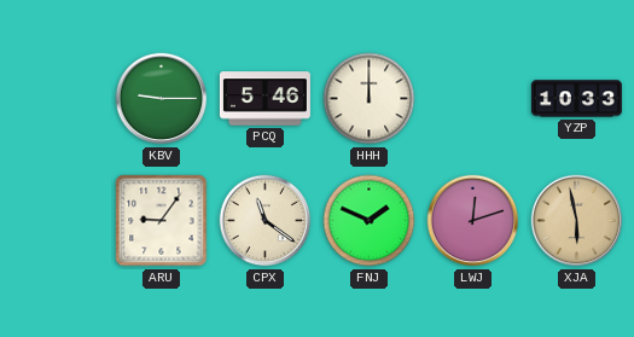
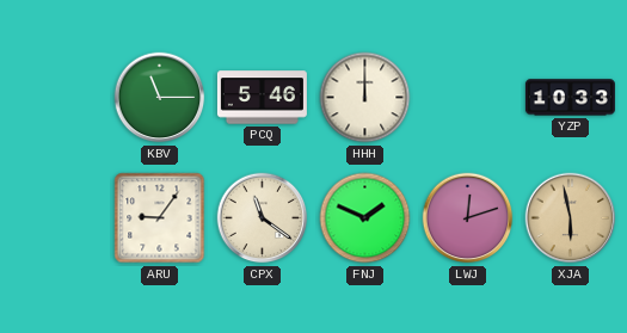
KBV: 9:15 -> 11:15 (160, 98)
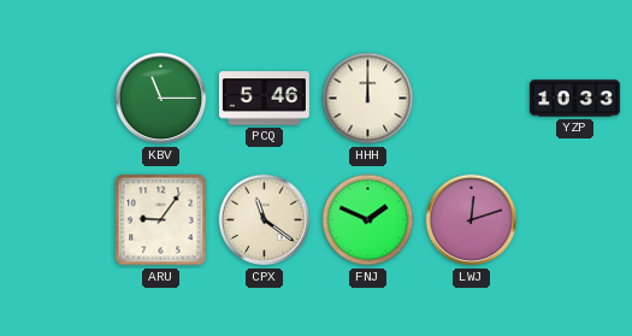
XJA: 5:58 -> none (571, 218)
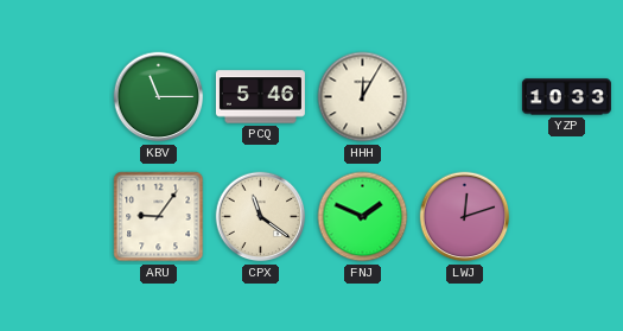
HHH: 12:00 -> 12:05 (363, 97)
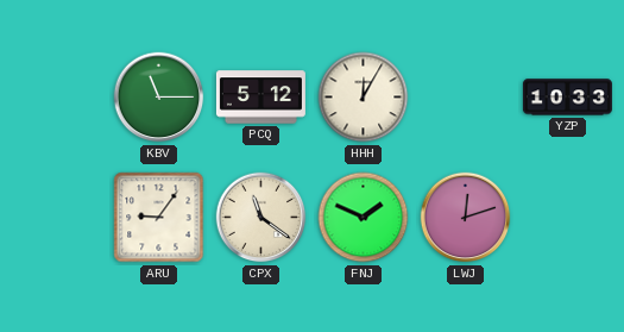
PCQ: 5:46 -> 5:12 (260, 98)
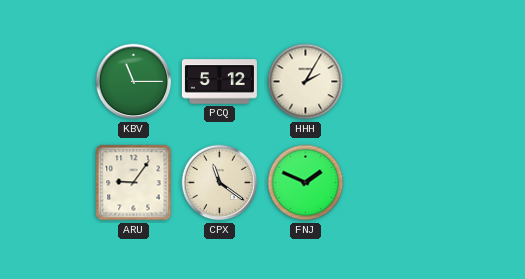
HHH: 12:05 -> 2:05 (306, 82)
YZP: 10:33 -> none (567, 98)
LWJ: 12:12 -> none (466, 218)
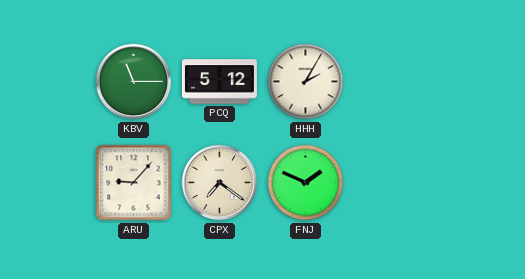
ARU: 9:06 -> 9:07 (134, 183)
CPX: 11:21 -> 7:21 (220, 183)
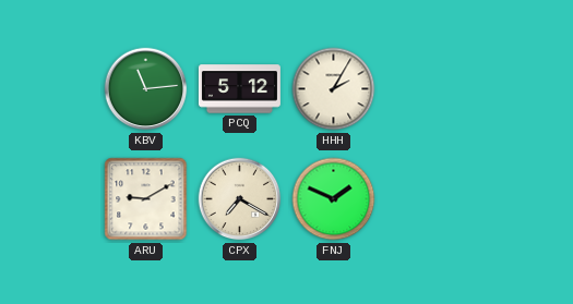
KBV: 11:15 -> 11:14 (146, 89)
ARU: 9:07 -> 9:10 (146, 199)
CPX: 7:21 -> 7:20 (240, 199)
